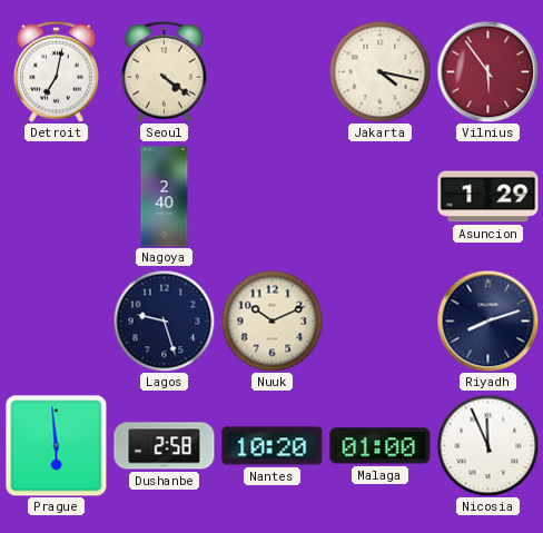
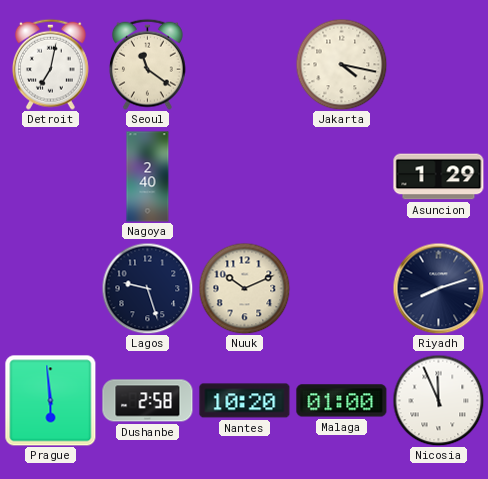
Seoul: 4:21 -> 11:21 (148, 64)
Vilnius: 5:54 -> none (487, 71)
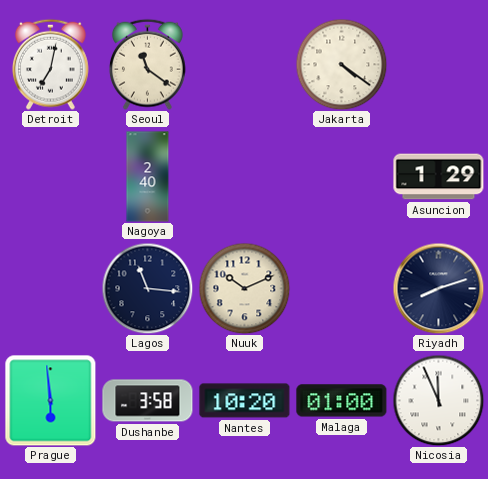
Jakarta: 4:17 -> 4:21 (341, 64)
Lagos: 9:27 -> 11:16 (147, 288)
Dushanbe: 2:58 -> 3:58 (148, 401)
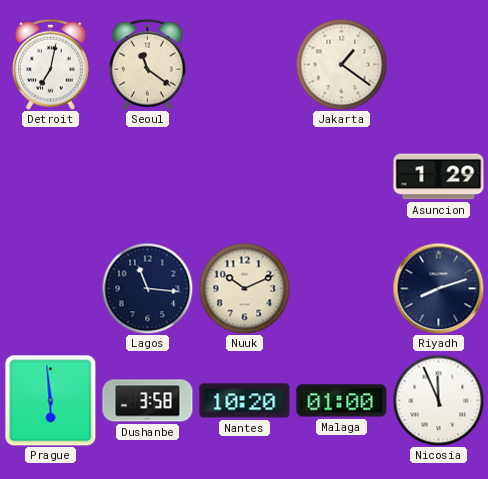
Jakarta: 4:21 -> 1:21 (341, 64)
Nagoya: 2:40 -> none (148, 177)
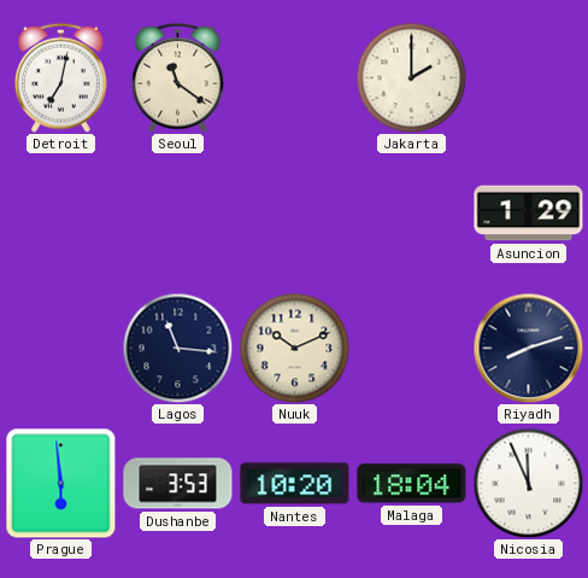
Jakarta: 1:21 -> 2:00 (411, 77)
Dushanbe: 3:58 -> 3:53 (178, 484)
Malaga: 01:00 -> 18:04 (412, 484)
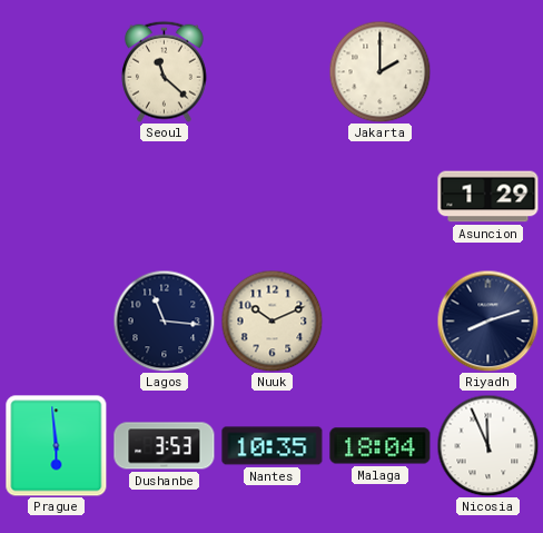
Detroit: 7:02 -> none (61, 77)
Seoul: 11:21 -> 11:22 (165, 71)
Nantes: 10:20 -> 10:35 (273, 446)
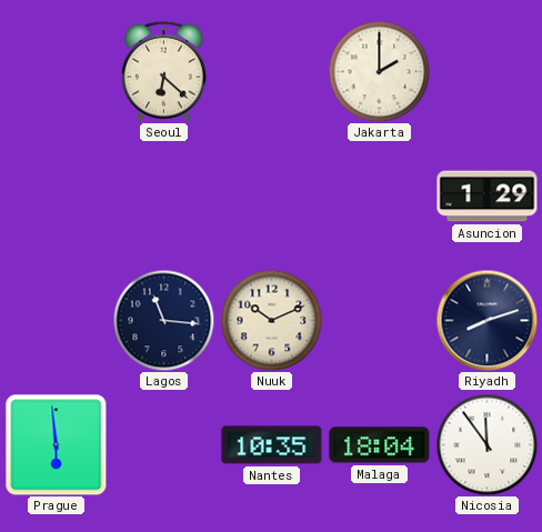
Seoul: 11:22 -> 6:22 (164, 71)
Dushanbe: 3:53 -> none (165, 446)
Nicosia: 11:56 -> 11:54 (486, 444)
